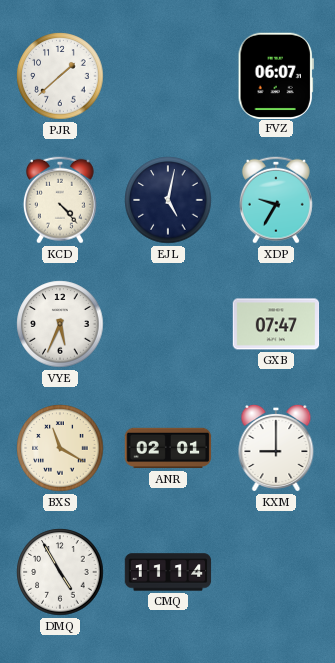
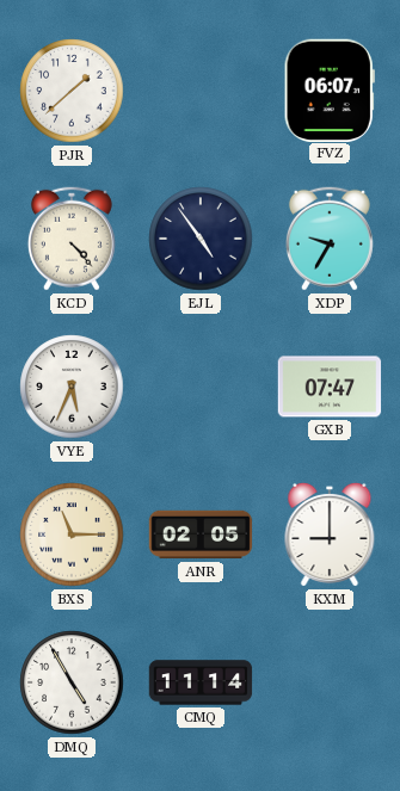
EJL: 5:02 -> 4:54 (201, 239)
BXS: 11:20 -> 11:15 (72, 534)
ANR: 02:01 -> 02:05 (201, 534)
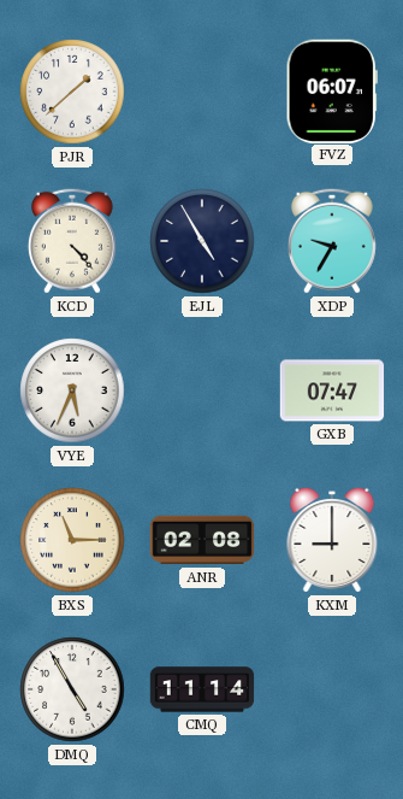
EJL: 4:54 -> 4:55 (202, 241)
ANR: 02:05 -> 02:08 (202, 540)
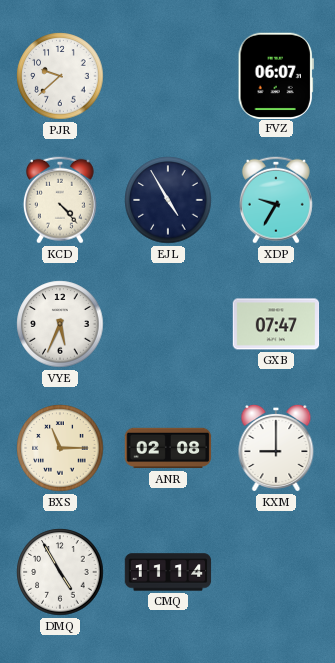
PJR: 1:38 -> 9:38 (60, 76)
